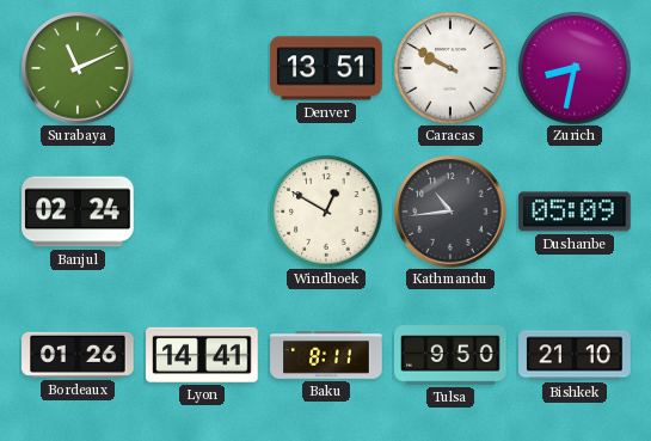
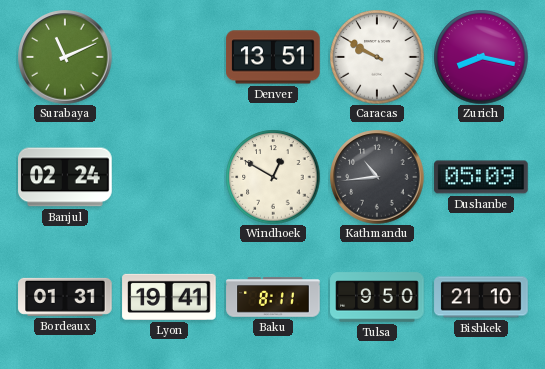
Zurich: 8:32 -> 8:17 (481, 57)
Bordeaux: 01:26 -> 01:31 (65, 297)
Lyon: 14:41 -> 19:41 (169, 297)
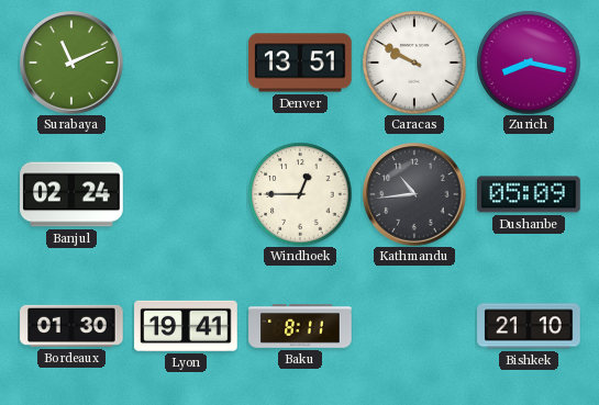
Windhoek: 12:50 -> 12:45 (300, 194)
Bordeaux: 01:31 -> 01:30 (71, 326)
Tulsa: 9:50 -> none (377, 297)
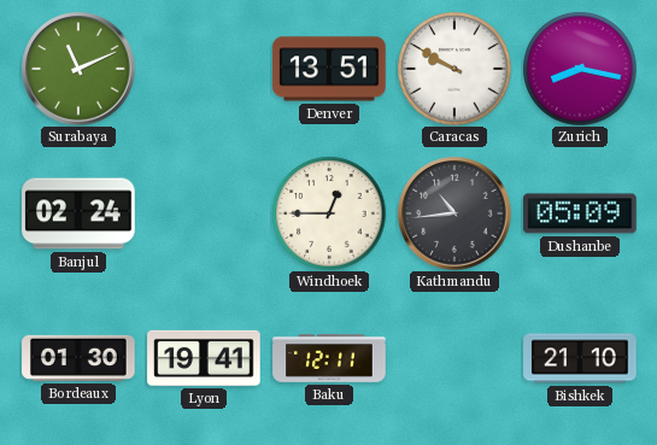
Baku: 8:11 -> 12:11 (329, 358)
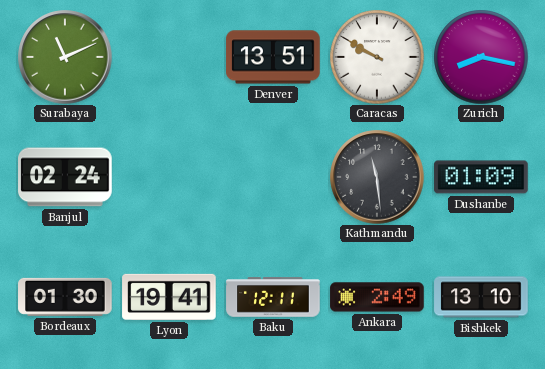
Windhoek: 12:45 -> none (329, 213)
Kathmandu: 10:44 -> 11:29 (377, 177)
Dushanbe: 05:09 -> 01:09 (481, 177)
Ankara: none -> 2:49 (377, 297)
Bishkek: 21:10 -> 13:10 (481, 297)
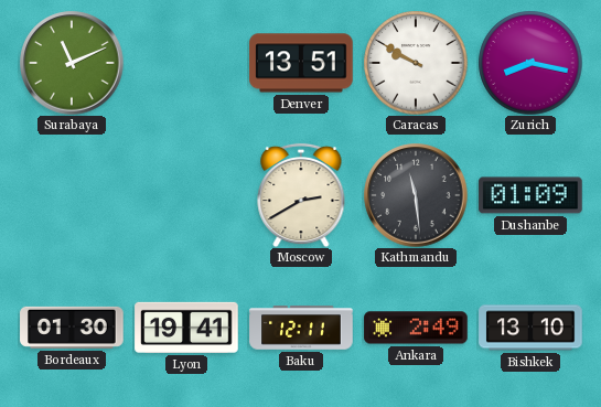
Banjul: 02:24 -> none (65, 177)
Moscow: none -> 2:40 (301, 195)
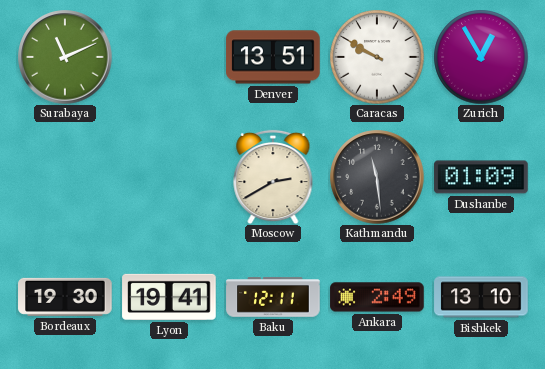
Zurich: 8:17 -> 12:55 (481, 57)
Bordeaux: 01:30 -> 19:30 (65, 297)
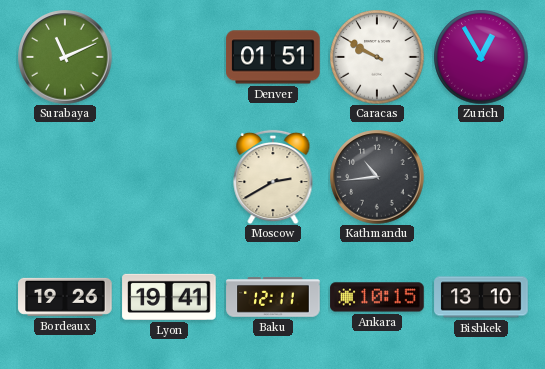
Denver: 13:51 -> 01:51 (273, 57)
Kathmandu: 11:29 -> 10:44 (377, 177)
Dushanbe: 01:09 -> none (481, 177)
Bordeaux: 19:30 -> 19:26 (65, 297)
Ankara: 2:49 -> 10:15 (377, 297)
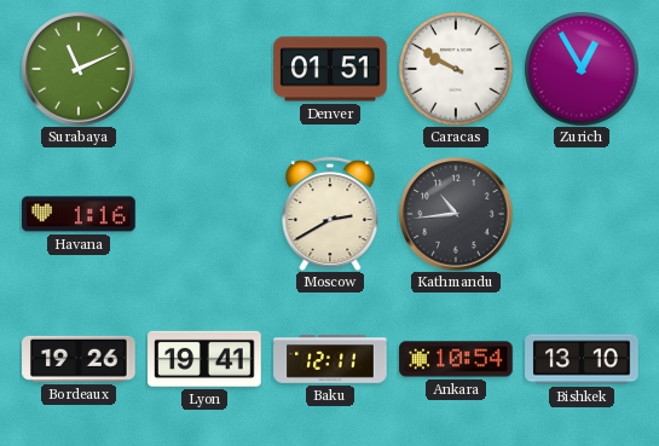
Havana: none -> 1:16 (79, 214)
Ankara: 10:15 -> 10:54 (456, 359)
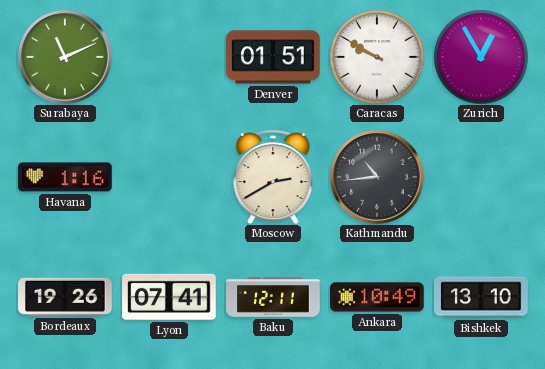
Lyon: 19:41 -> 07:41 (169, 297)
Ankara: 10:54 -> 10:49 (377, 297)
